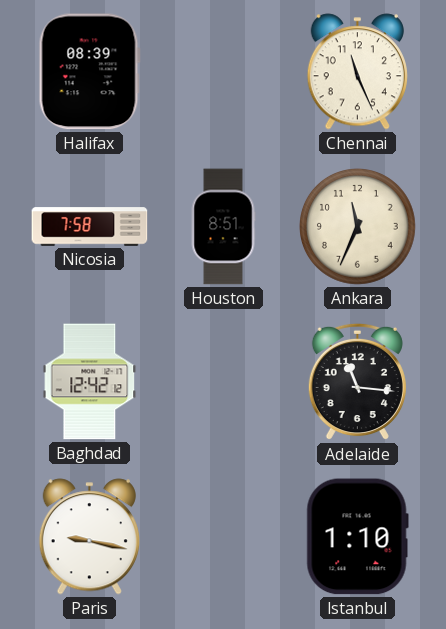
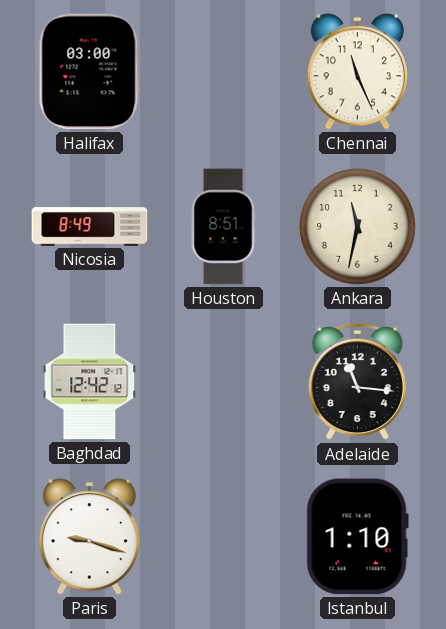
Halifax: 08:39 -> 03:00 (89, 72)
Nicosia: 7:58 -> 8:49 (90, 227)
Ankara: 11:34 -> 11:32 (358, 227)
Paris: 9:17 -> 9:18 (89, 537)
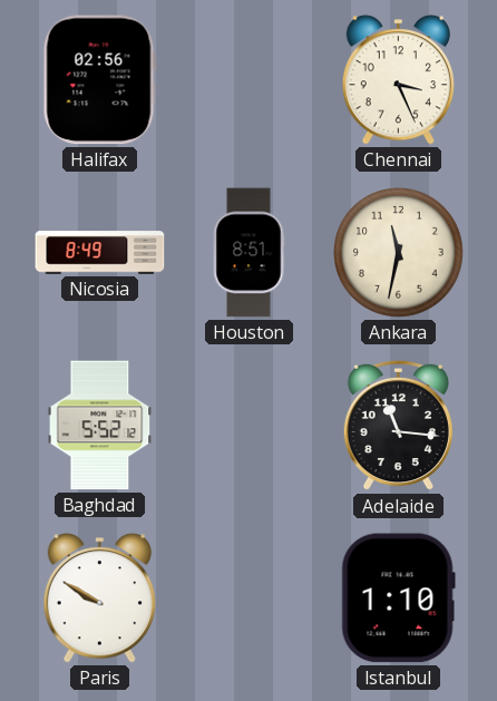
Halifax: 03:00 -> 02:56 (99, 80)
Chennai: 11:26 -> 3:26 (398, 80)
Baghdad: 12:42 -> 5:52 (100, 426)
Paris: 9:18 -> 9:50 (99, 598)
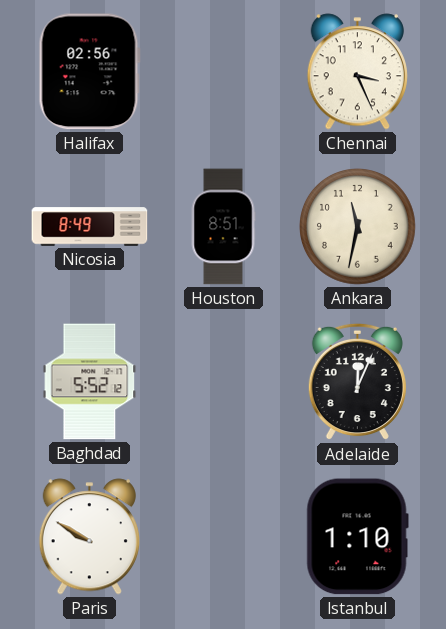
Adelaide: 11:16 -> 12:04 (357, 382)
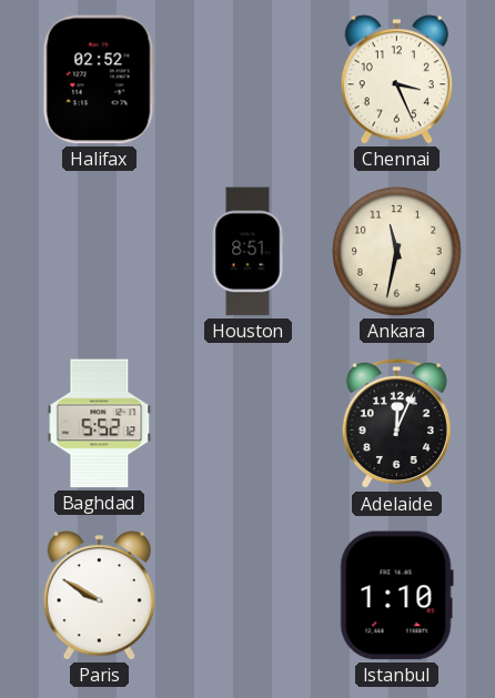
Halifax: 02:56 -> 02:52 (99, 80)
Nicosia: 8:49 -> none (90, 227)
